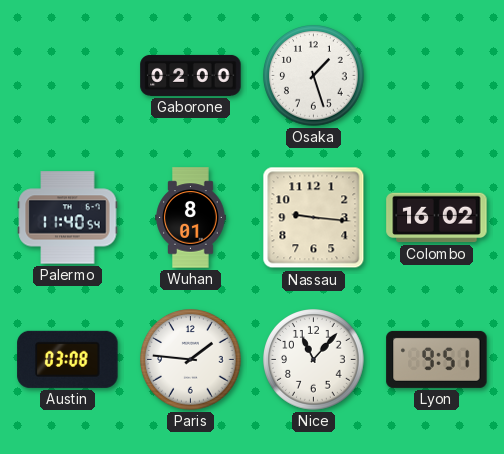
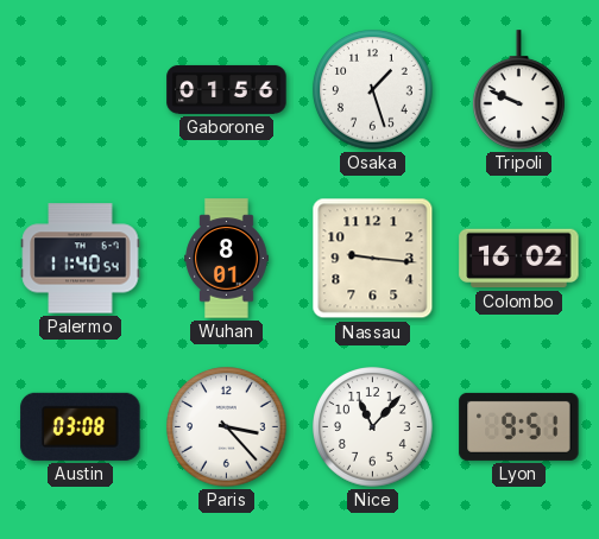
Gaborone: 02:00 -> 01:56 (227, 89)
Tripoli: none -> 9:49 (519, 90)
Paris: 1:46 -> 3:23 (227, 427)
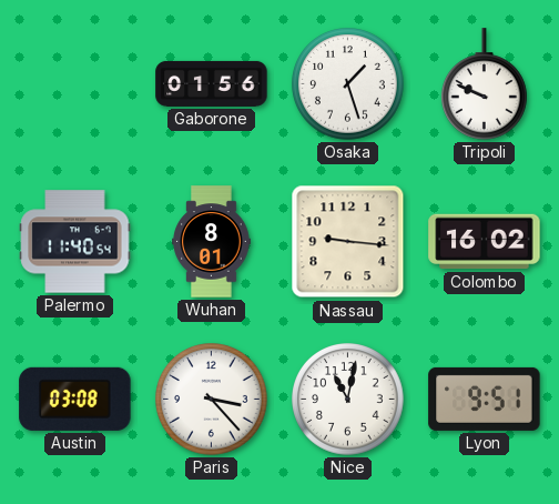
Nice: 11:07 -> 11:02 (348, 400)
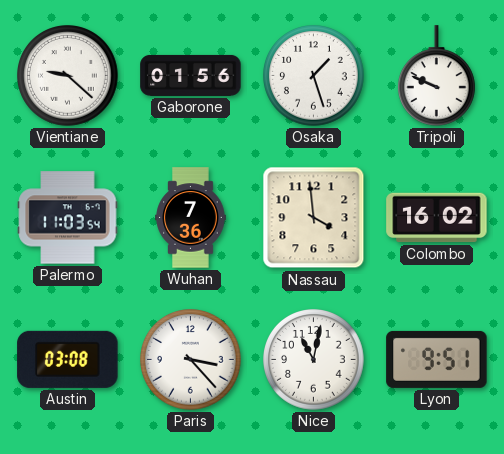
Vientiane: none -> 9:22 (68, 76)
Palermo: 11:40 -> 11:03 (68, 218)
Wuhan: 8:01 -> 7:36 (191, 218)
Nassau: 9:16 -> 3:59 (314, 218)
